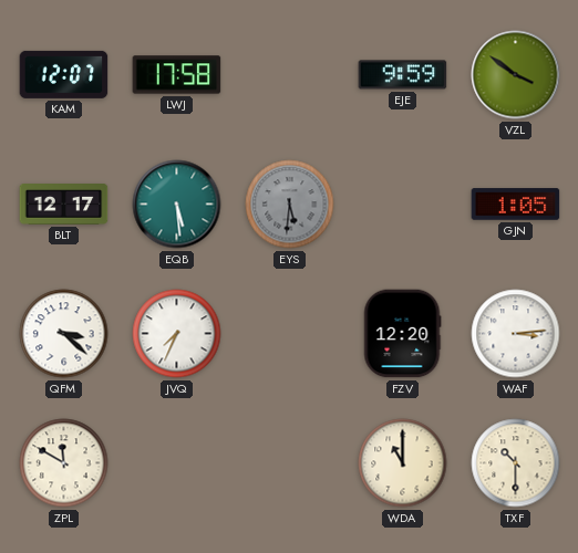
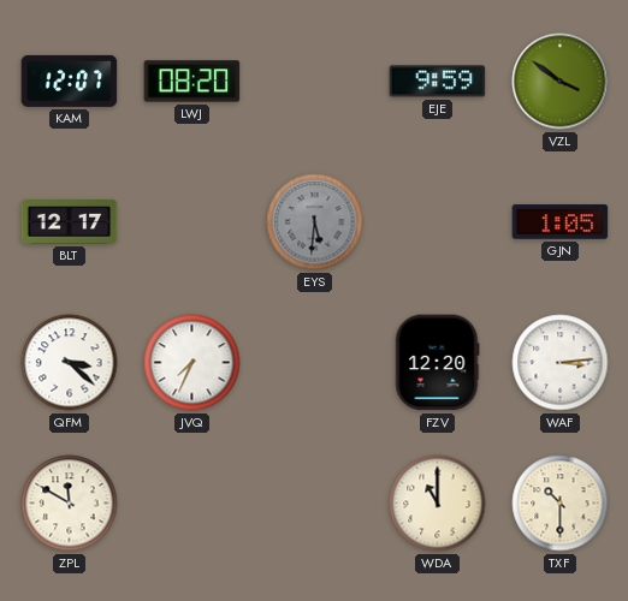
LWJ: 17:58 -> 08:20 (192, 82)
EQB: 5:29 -> none (177, 205)
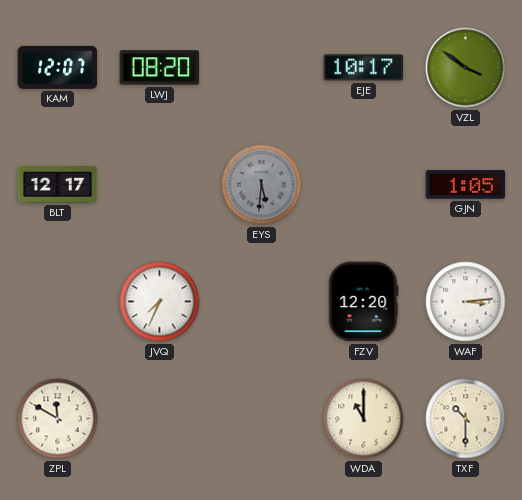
EJE: 9:59 -> 10:17 (364, 68)
QFM: 3:22 -> none (70, 363)
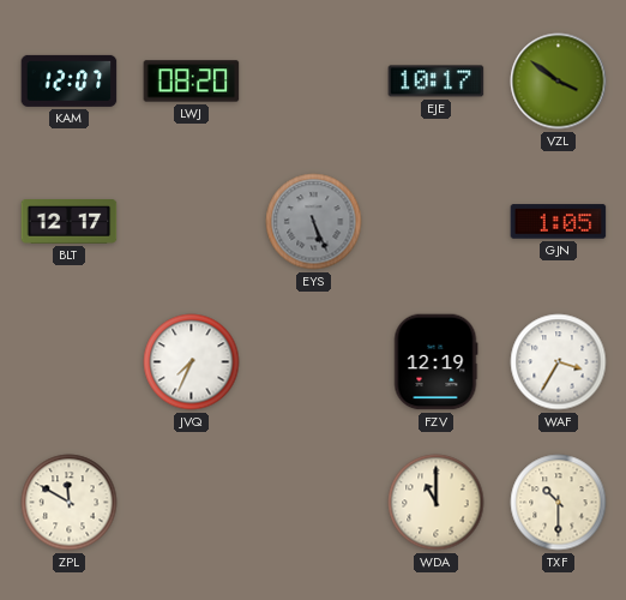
EYS: 5:31 -> 5:26 (314, 222)
FZV: 12:20 -> 12:19 (435, 362)
WAF: 3:14 -> 3:35 (559, 362)
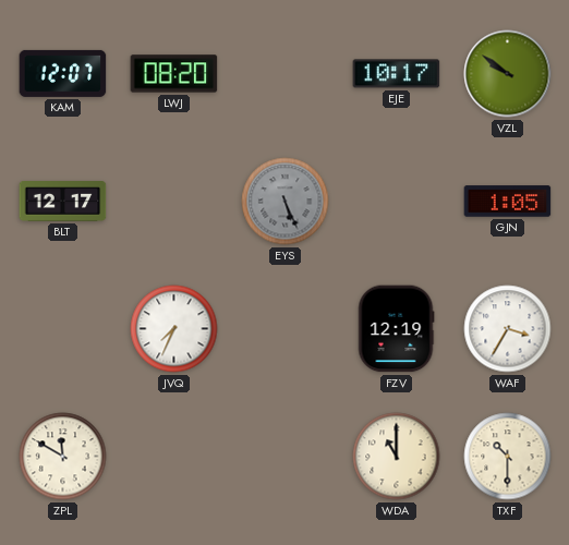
VZL: 3:51 -> 9:51 (508, 74)
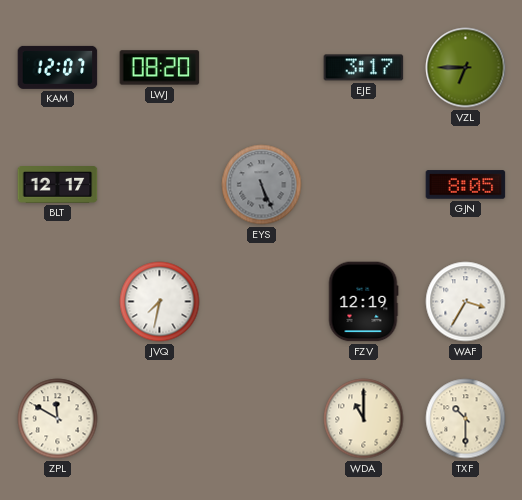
EJE: 10:17 -> 3:17 (364, 68)
VZL: 9:51 -> 6:45 (466, 68)
GJN: 1:05 -> 8:05 (466, 185)
JVQ: 7:34 -> 7:32 (160, 302)
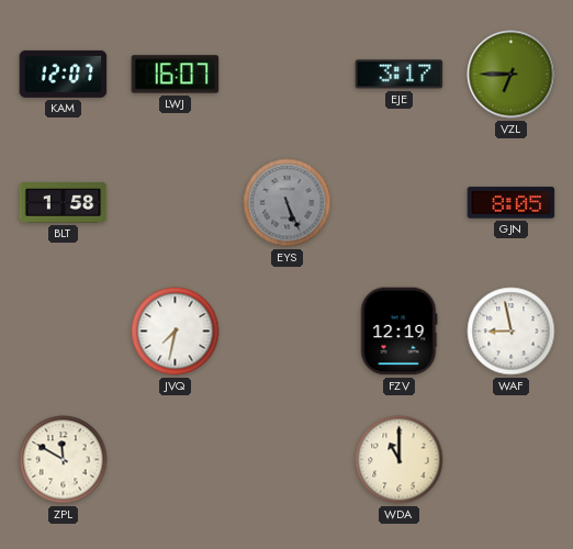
LWJ: 08:20 -> 16:07 (176, 75)
BLT: 12:17 -> 1:58 (64, 203)
WAF: 3:35 -> 8:58 (512, 332)
TXF: 10:30 -> none (466, 419)
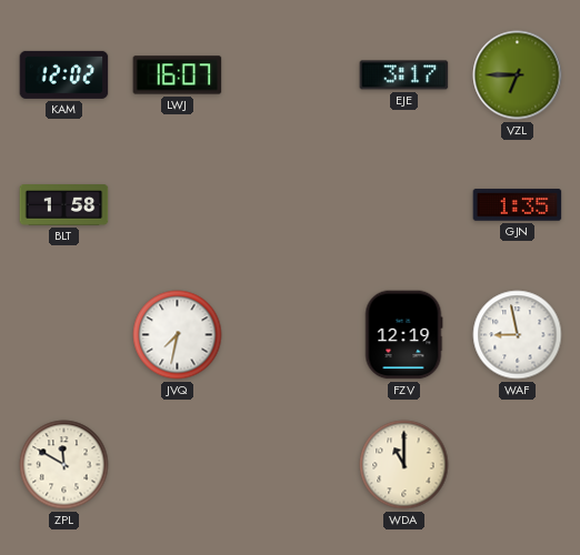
KAM: 12:07 -> 12:02 (64, 74)
EYS: 5:26 -> none (288, 203)
GJN: 8:05 -> 1:35 (518, 205)
